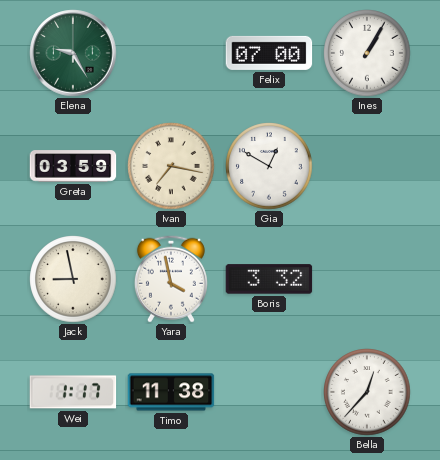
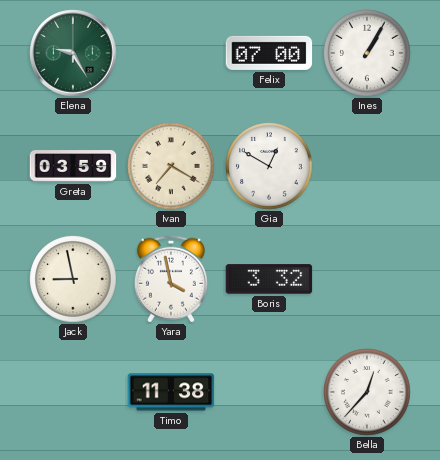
Ivan: 7:17 -> 7:20 (171, 166)
Wei: 1:17 -> none (73, 392)
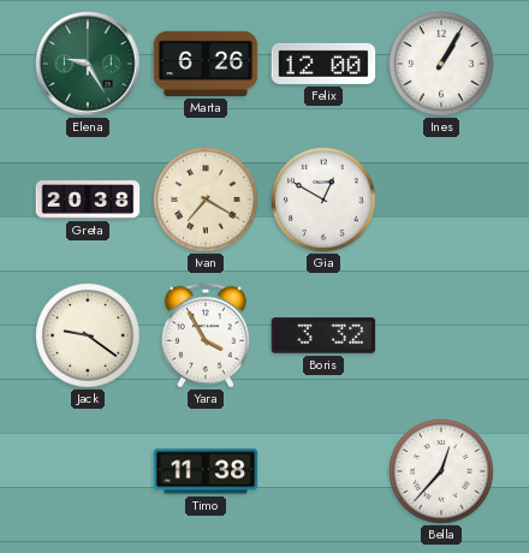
Marta: none -> 6:26 (206, 64)
Felix: 07:00 -> 12:00 (323, 64)
Greta: 03:59 -> 20:38 (88, 200)
Jack: 8:58 -> 9:21 (88, 335)
Yara: 3:58 -> 3:55 (206, 335)
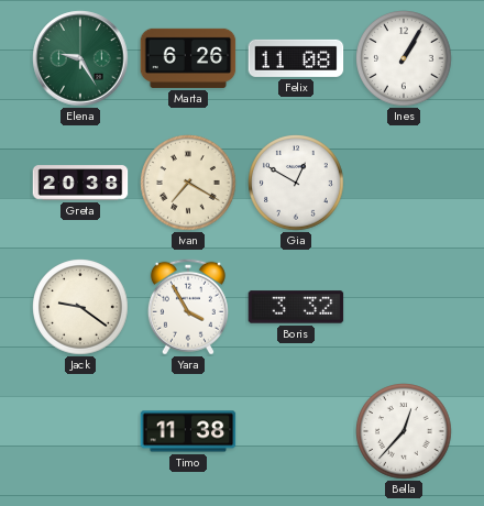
Felix: 12:00 -> 11:08 (296, 58)
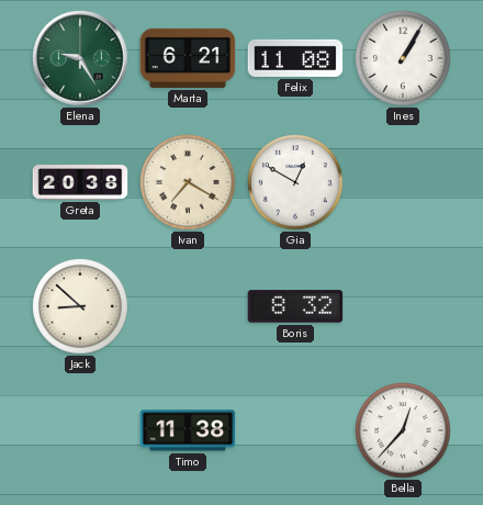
Marta: 6:26 -> 6:21 (188, 58)
Jack: 9:21 -> 8:52 (80, 306)
Yara: 3:55 -> none (188, 307)
Boris: 3:32 -> 8:32 (295, 306)
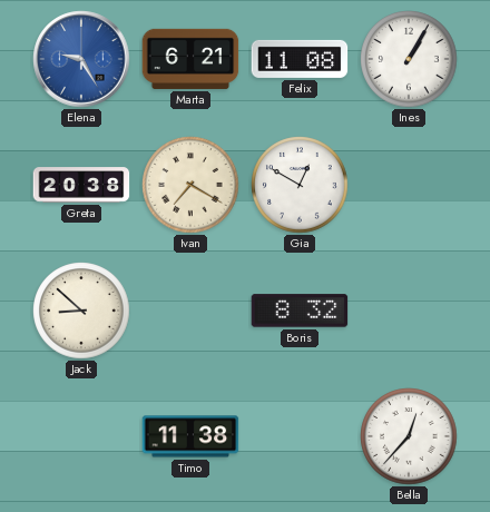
Elena dial: green -> blue (81, 59)
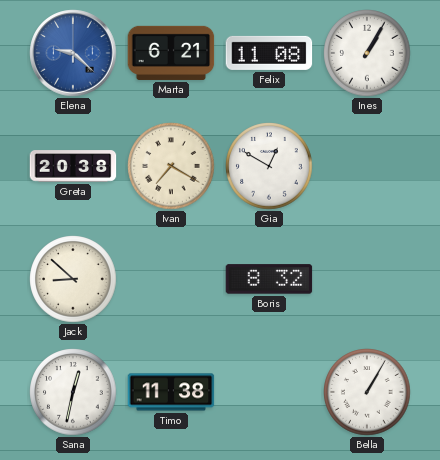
Elena: 9:25 -> 9:22 (73, 53)
Sana: none -> 12:32 (73, 392)
Bella: 12:37 -> 1:05 (367, 392)
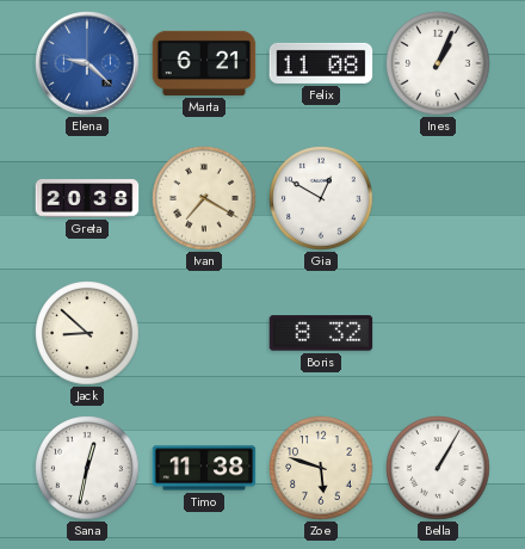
Ines: 1:05 -> 1:04 (438, 63)
Zoe: none -> 5:48 (321, 468)
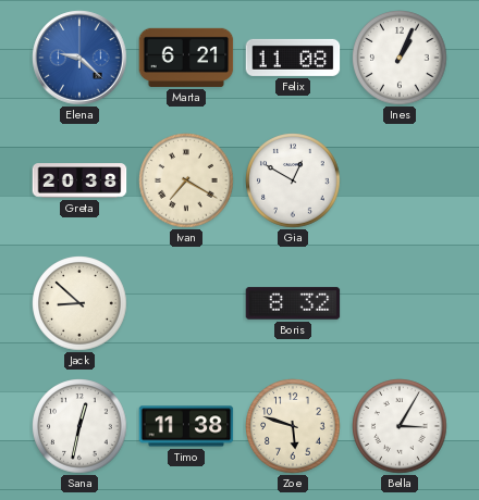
Bella: 1:05 -> 3:05 (400, 426)
